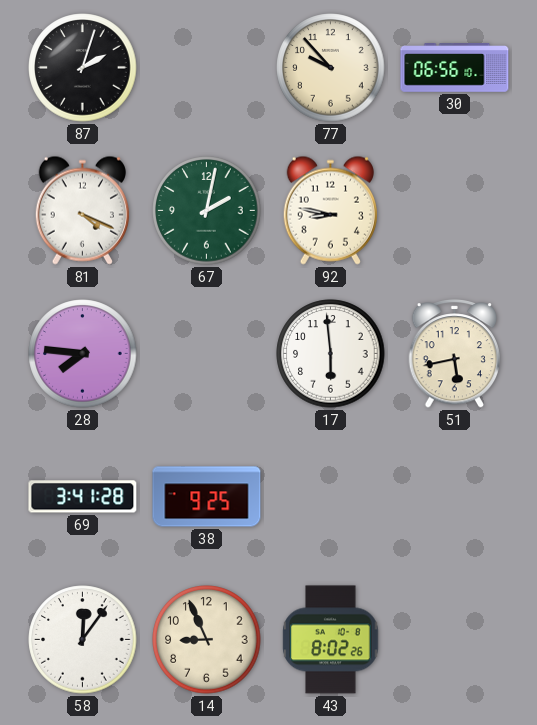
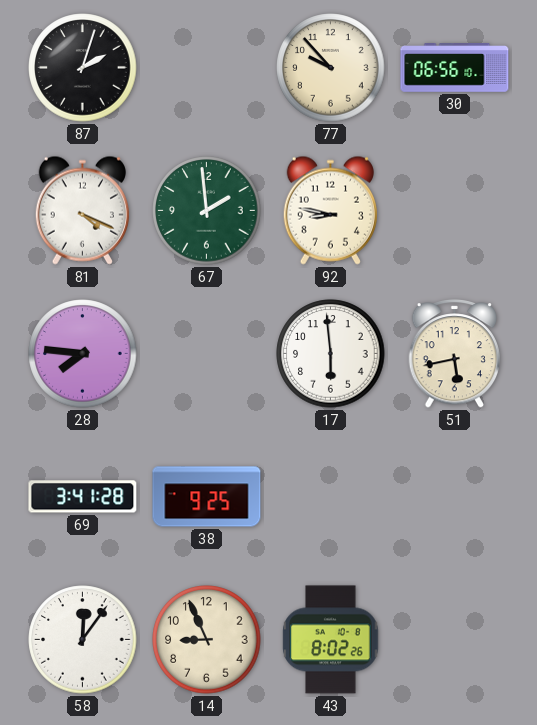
67: 2:02 -> 1:59 (207, 211)
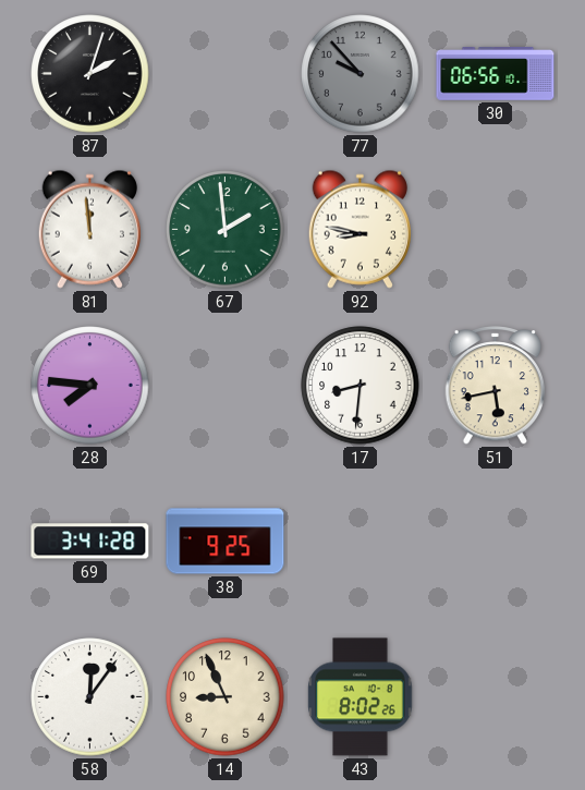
77 dial: cream -> grey (361, 74)
81: 4:19 -> 11:59 (89, 229)
17: 5:59 -> 8:31 (361, 386)
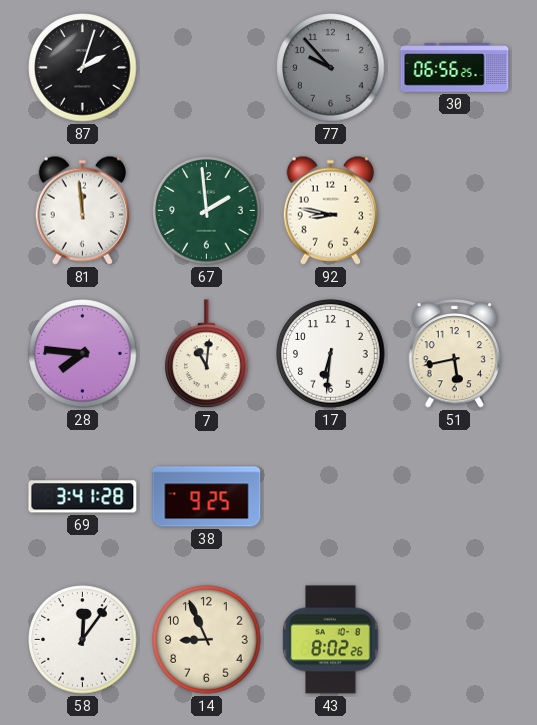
30: 06:56:10 -> 06:56:25 (455, 68)
7: none -> 11:01 (207, 354)
17: 8:31 -> 6:31 (331, 354)
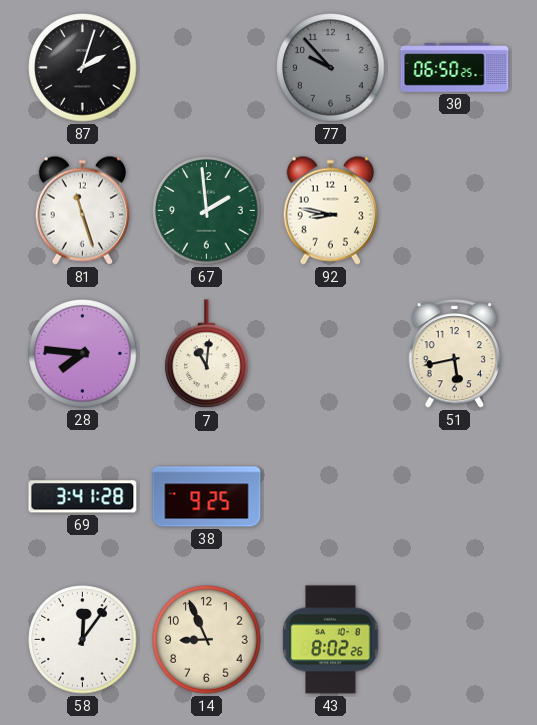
30: 06:56 -> 06:50 (455, 68)
81: 11:59 -> 11:27 (82, 210)
17: 6:31 -> none (331, 354)
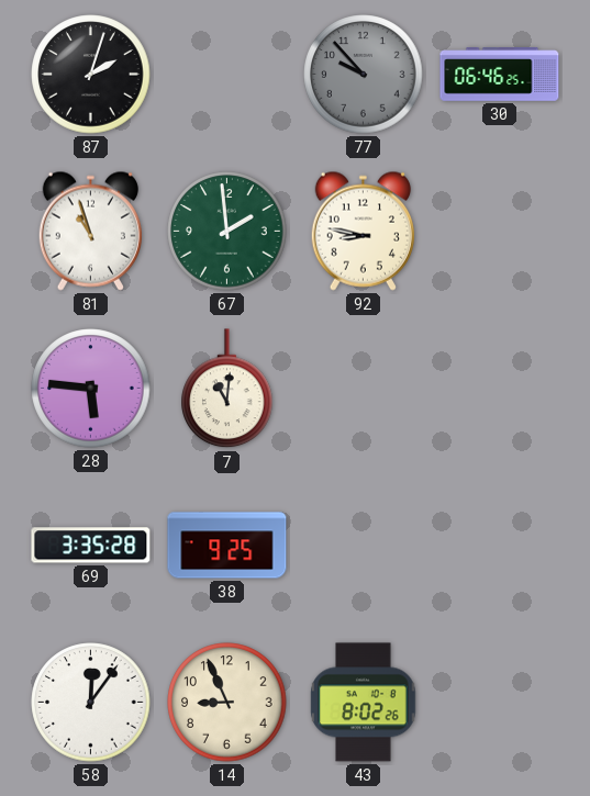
30: 06:50 -> 06:46 (500, 75)
81: 11:27 -> 10:57 (90, 231)
28: 7:46 -> 5:46 (91, 389)
51: 5:43 -> none (455, 354)
69: 3:41 -> 3:35 (91, 546)
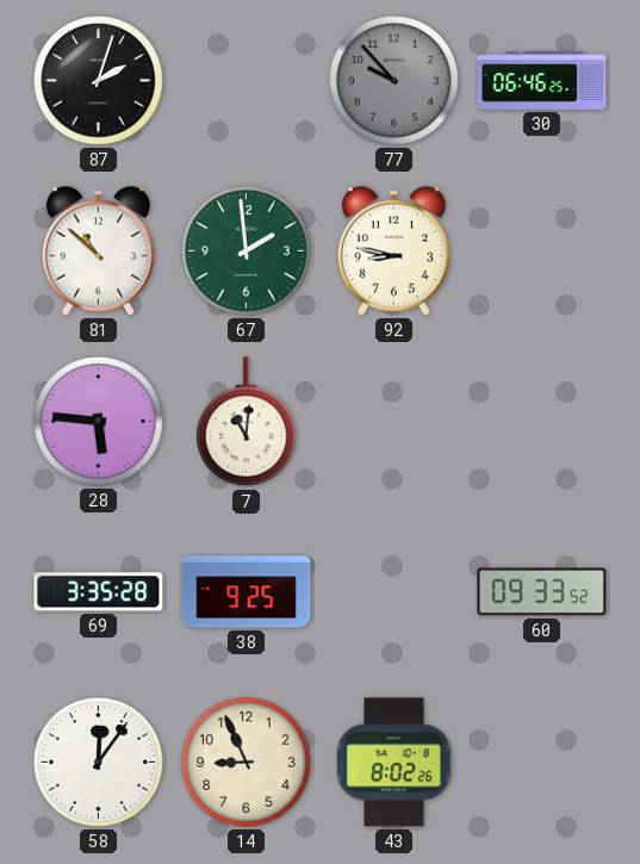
81: 10:57 -> 10:52 (98, 250)
60: none -> 09:33 (542, 592)
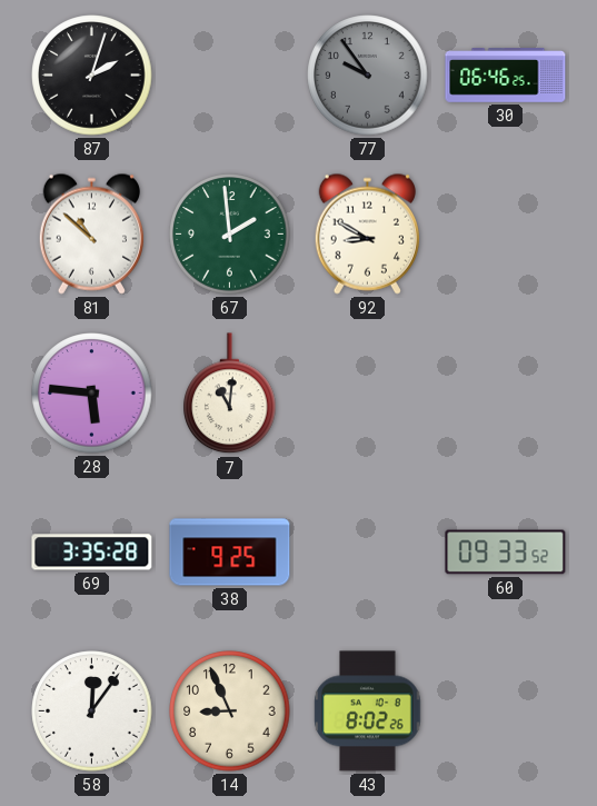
77: 9:53 -> 9:54 (368, 76)
92: 8:47 -> 8:50 (367, 233)
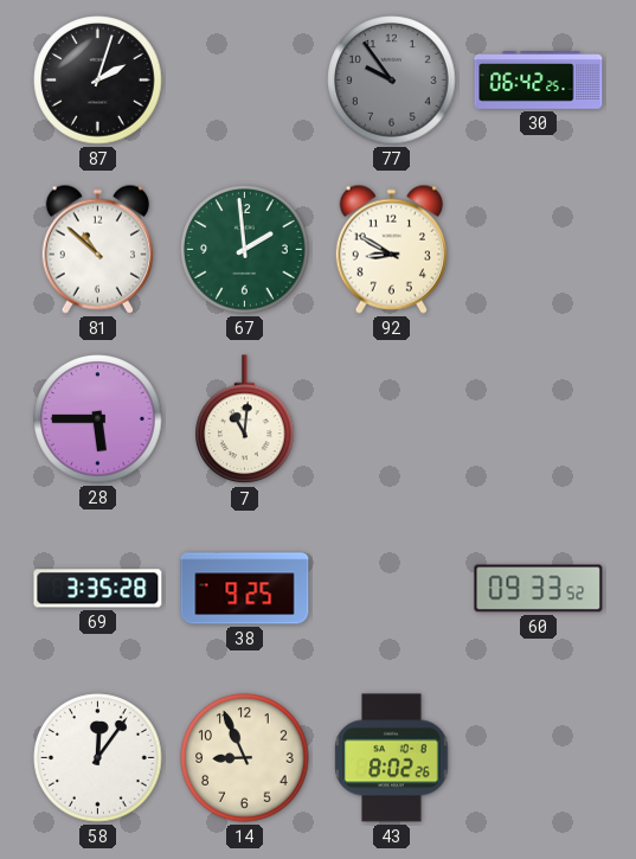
30: 06:46 -> 06:42 (539, 81)
28: 5:46 -> 5:45 (98, 419)
